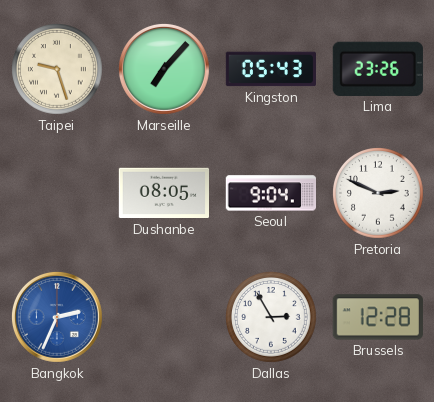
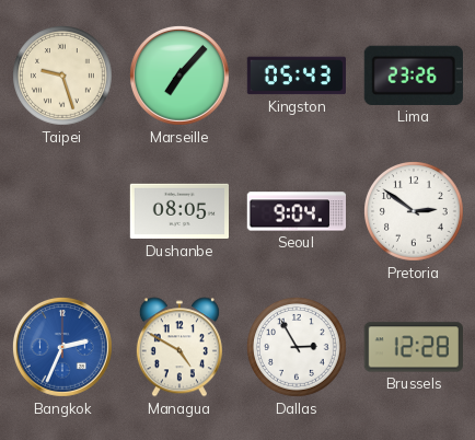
Pretoria: 2:49 -> 2:51 (415, 212)
Managua: none -> 4:50 (179, 347)
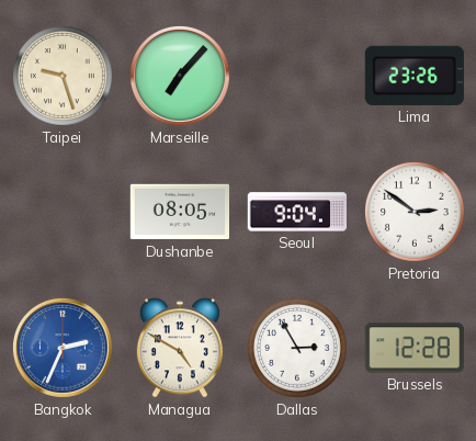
Kingston: 05:43 -> none (296, 76)
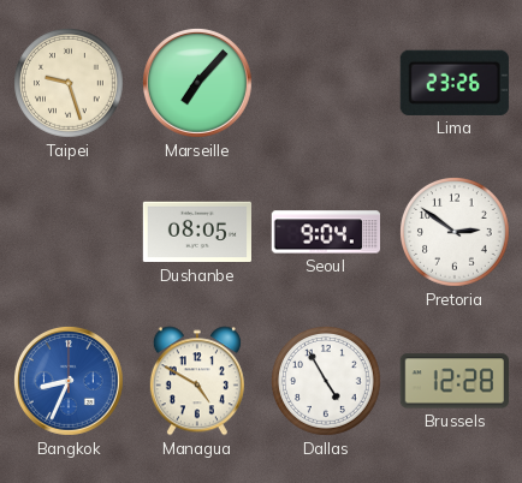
Bangkok: 2:34 -> 8:34 (69, 381)
Dallas: 2:55 -> 4:55 (327, 382)
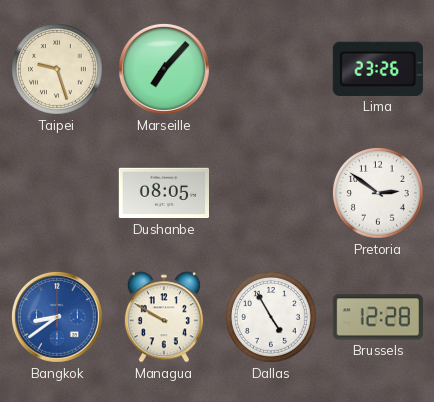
Seoul: 9:04 -> none (325, 232)
Bangkok: 8:34 -> 8:39 (57, 317)
Managua: 4:50 -> 9:50 (164, 317)
